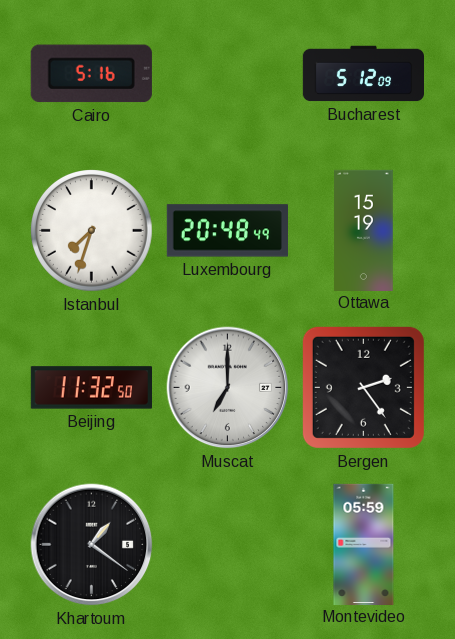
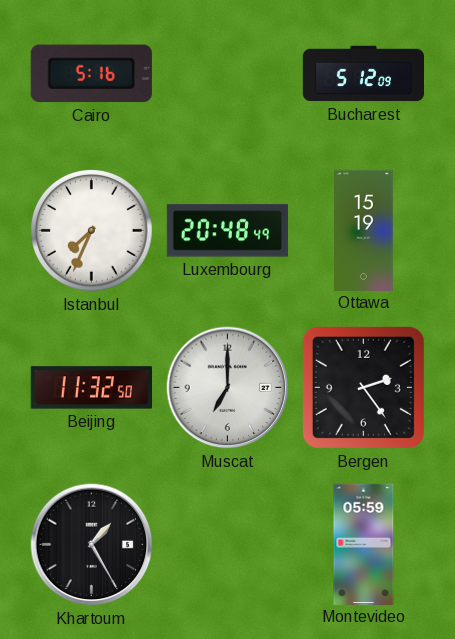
Istanbul: 7:33 -> 7:34 (92, 231)
Khartoum: 1:21 -> 1:25 (92, 545)
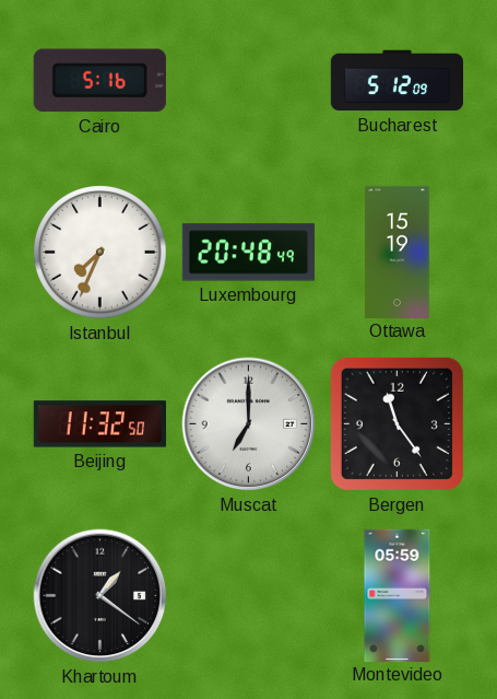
Bergen: 2:24 -> 11:24 (397, 423)
Khartoum: 1:25 -> 1:21 (100, 596)
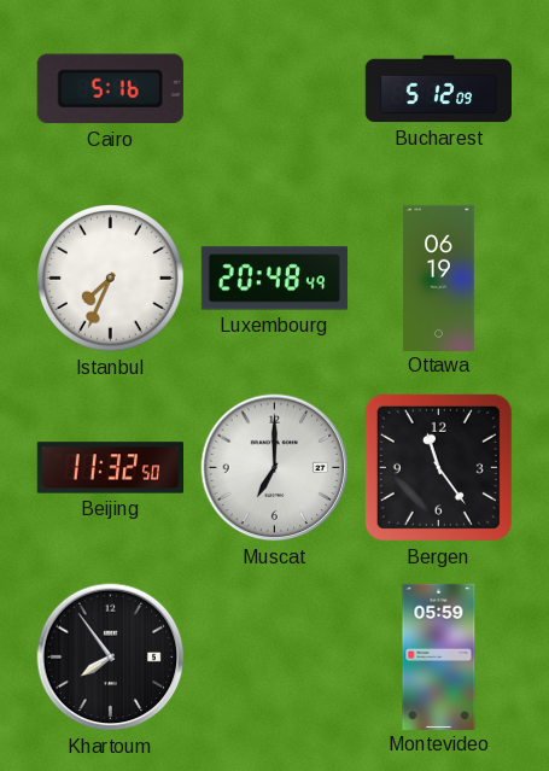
Ottawa: 15:19 -> 06:19 (439, 278)
Khartoum: 1:21 -> 7:54 (111, 658)
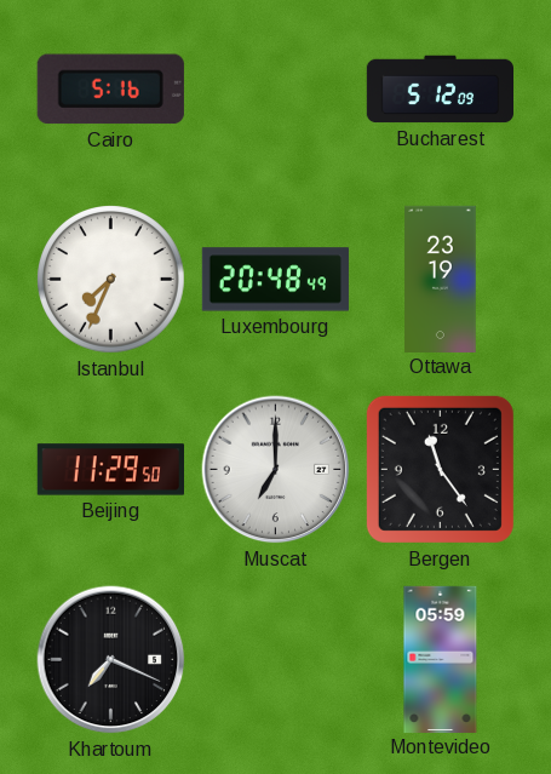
Ottawa: 06:19 -> 23:19 (441, 279)
Beijing: 11:32 -> 11:29 (110, 470)
Khartoum: 7:54 -> 7:19 (111, 660)
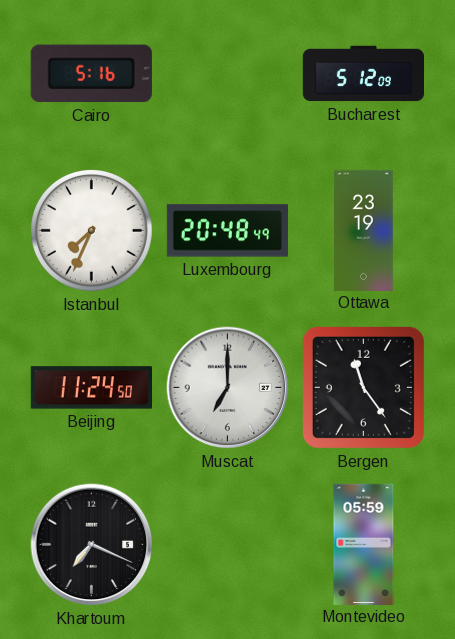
Beijing: 11:29 -> 11:24 (91, 388)
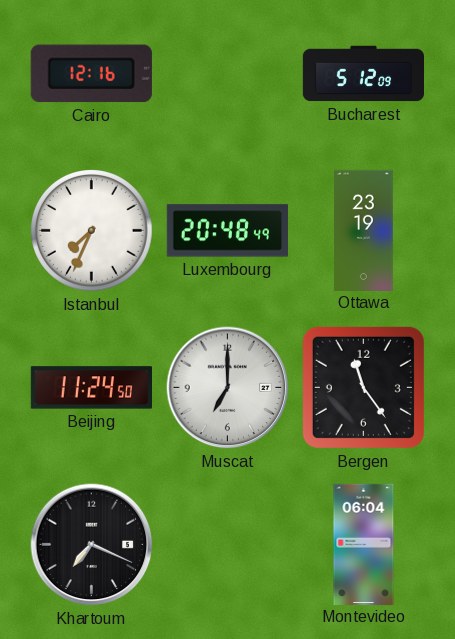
Cairo: 5:16 -> 12:16 (91, 74)
Montevideo: 05:59 -> 06:04 (364, 544)
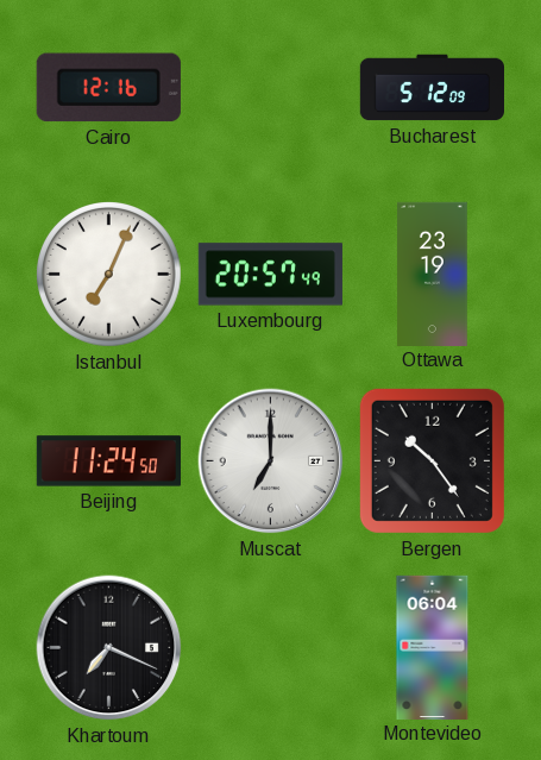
Istanbul: 7:34 -> 7:04 (109, 275)
Luxembourg: 20:48 -> 20:57 (270, 275)
Bergen: 11:24 -> 10:24 (432, 460)
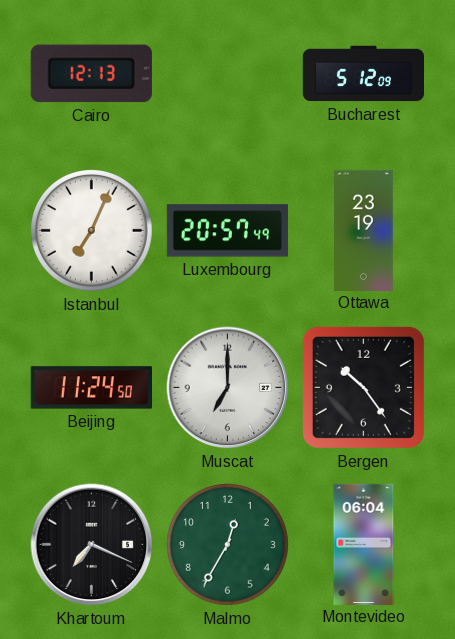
Cairo: 12:16 -> 12:13 (91, 74)
Malmo: none -> 12:35 (228, 545)
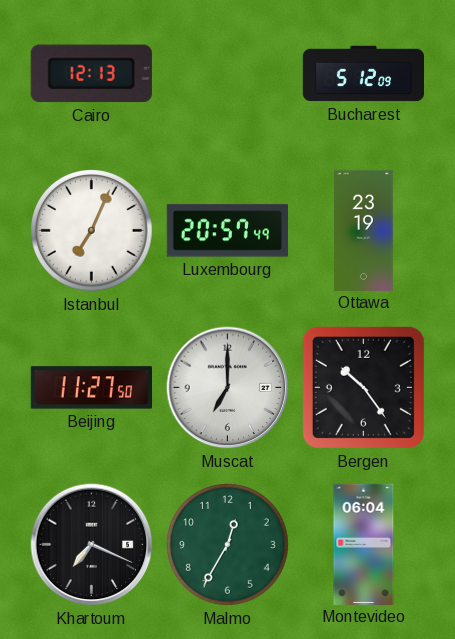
Beijing: 11:24 -> 11:27 (91, 388)
